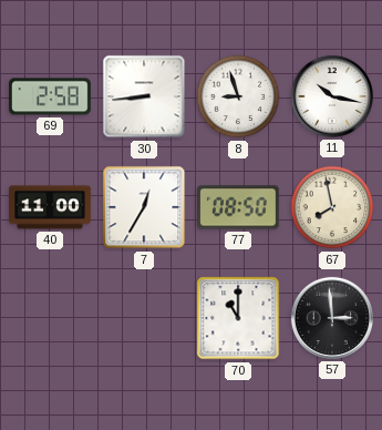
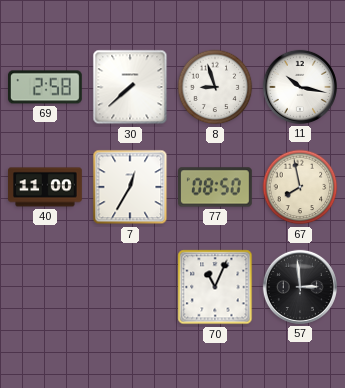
30: 8:44 -> 7:38 (130, 87)
70: 11:00 -> 11:04 (215, 287)
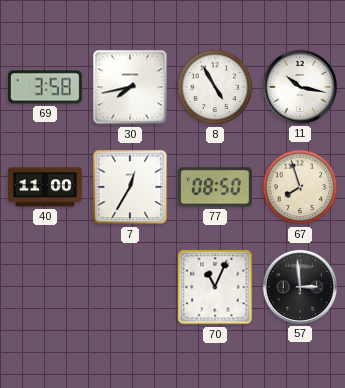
69: 2:58 -> 3:58 (46, 87)
30: 7:38 -> 7:43 (130, 87)
8: 8:57 -> 4:55 (215, 87)
67: 7:58 -> 7:57 (300, 187)
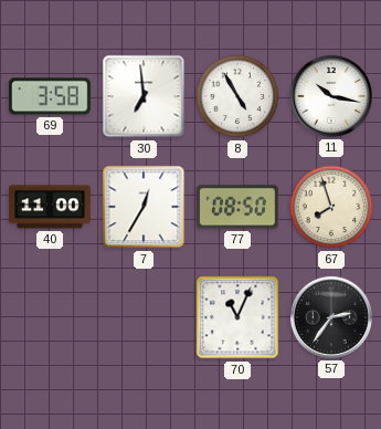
30: 7:43 -> 6:59 (144, 96)
57: 2:59 -> 2:36 (331, 317)
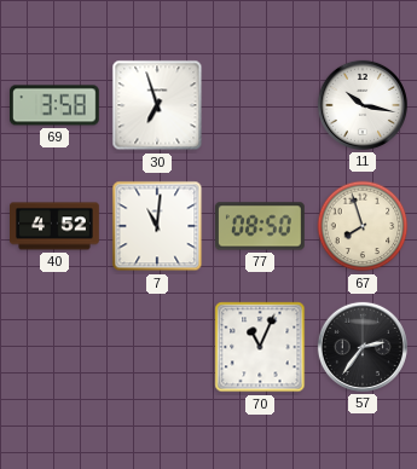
30: 6:59 -> 6:57 (157, 105)
8: 4:55 -> none (237, 96)
40: 11:00 -> 4:52 (56, 226)
7: 12:35 -> 11:01 (157, 226)
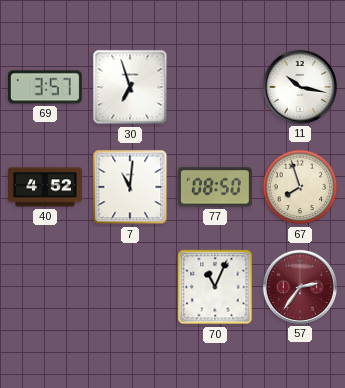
69: 3:58 -> 3:57 (46, 87)
57 dial: black -> burgundy (300, 287)
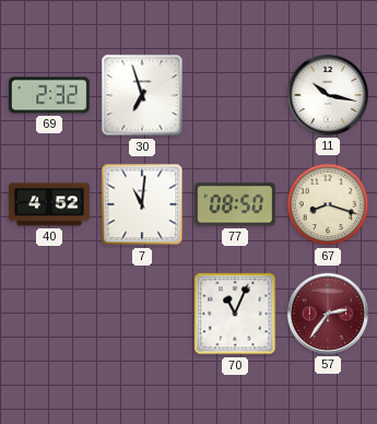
69: 3:57 -> 2:32 (50, 95)
67: 7:57 -> 8:18 (328, 204)
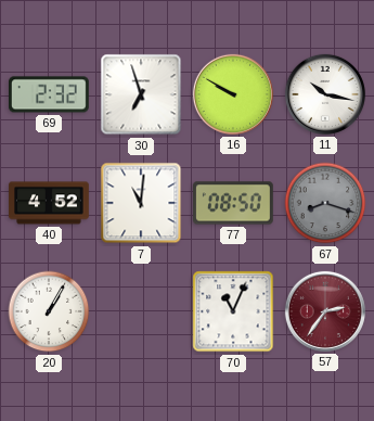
16: none -> 9:50 (233, 94)
67 dial: cream -> grey (325, 203)
20: none -> 1:05 (49, 311)
